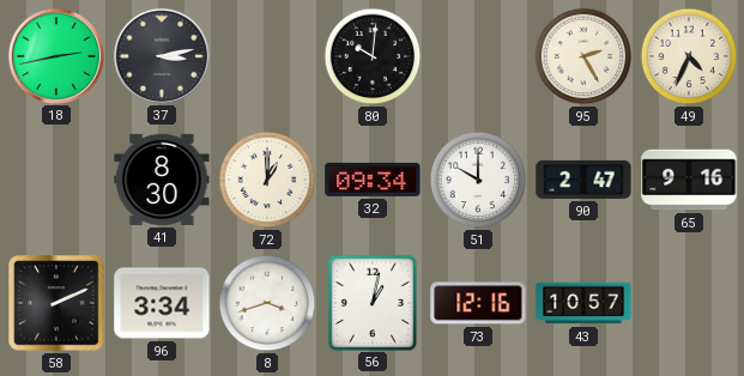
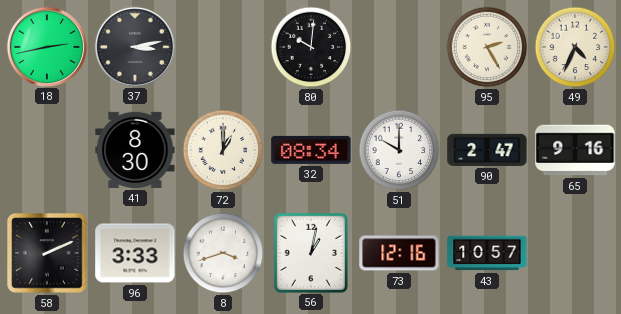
32: 09:34 -> 08:34 (311, 150)
96: 3:34 -> 3:33 (135, 253)
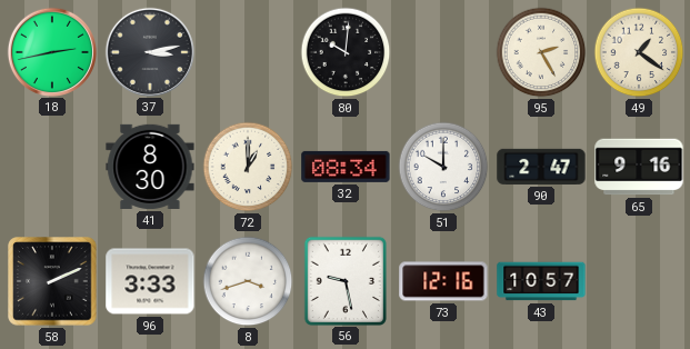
49: 4:34 -> 1:21 (639, 52)
56: 1:02 -> 9:28 (344, 280)
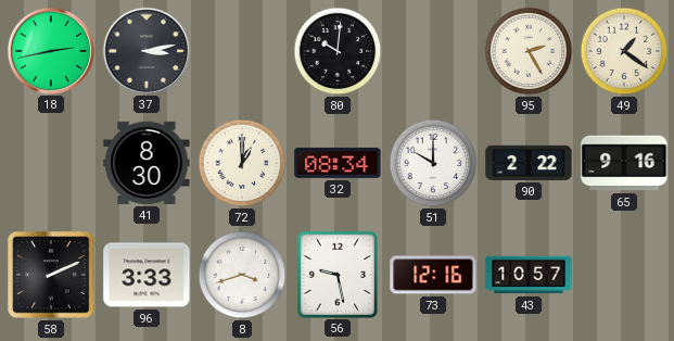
90: 2:47 -> 2:22 (529, 163)
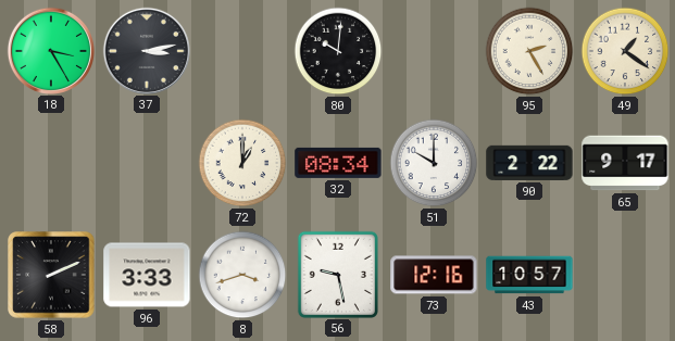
18: 2:43 -> 3:25 (50, 50)
41: 8:30 -> none (147, 163)
65: 9:16 -> 9:17 (625, 163)
